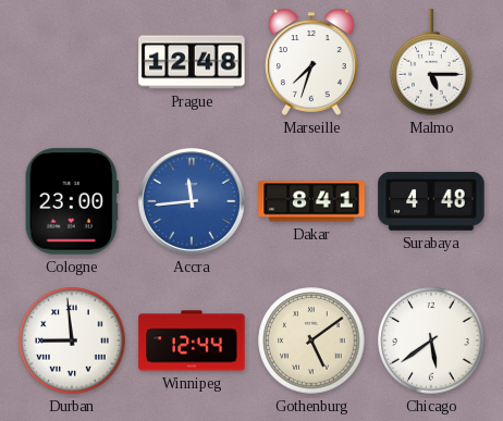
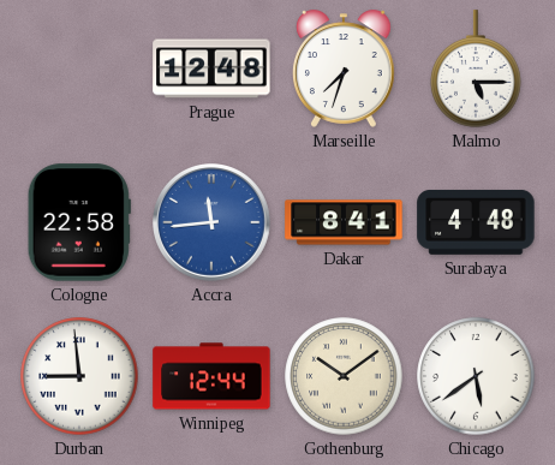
Cologne: 23:00 -> 22:58 (79, 222)
Gothenburg: 5:09 -> 10:09 (344, 376)
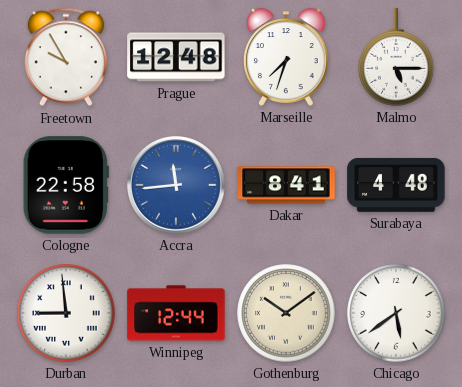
Freetown: none -> 9:55 (66, 57)
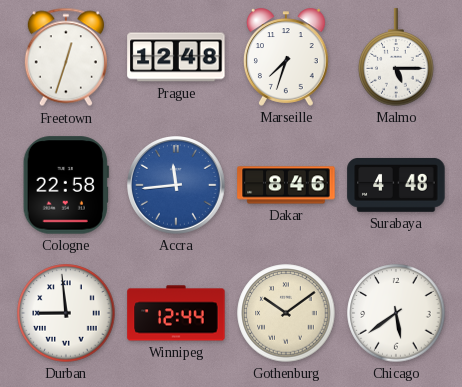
Freetown: 9:55 -> 12:33 (66, 57)
Dakar: 8:41 -> 8:46 (286, 185)
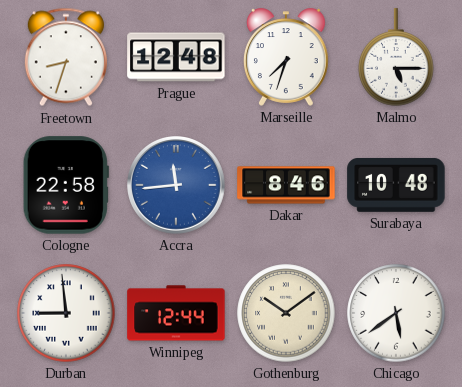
Freetown: 12:33 -> 8:33 (66, 57)
Surabaya: 4:48 -> 10:48 (396, 185)
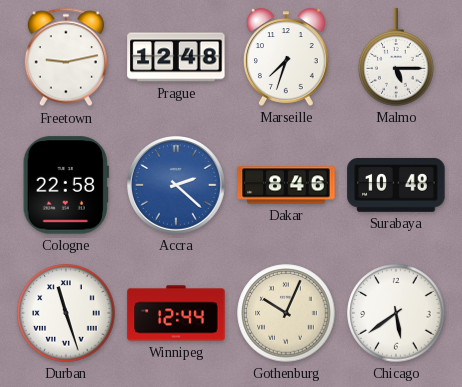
Freetown: 8:33 -> 9:13 (66, 57)
Accra: 11:44 -> 2:22 (177, 186)
Durban: 8:59 -> 11:27 (66, 313)
Gothenburg: 10:09 -> 10:04 (286, 313)
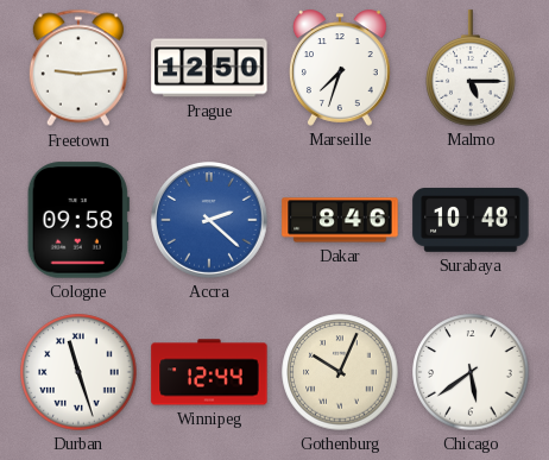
Freetown: 9:13 -> 9:14 (78, 68)
Prague: 12:48 -> 12:50 (209, 68)
Cologne: 22:58 -> 09:58 (78, 220)
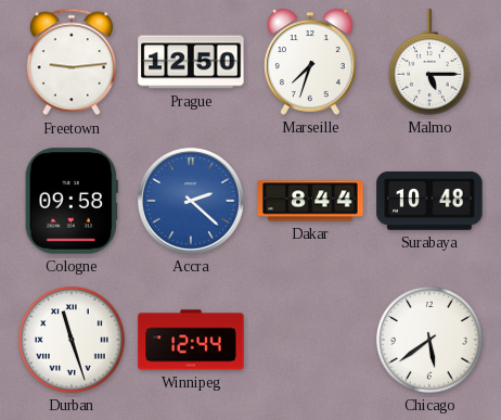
Dakar: 8:46 -> 8:44 (310, 201)
Gothenburg: 10:04 -> none (340, 372)
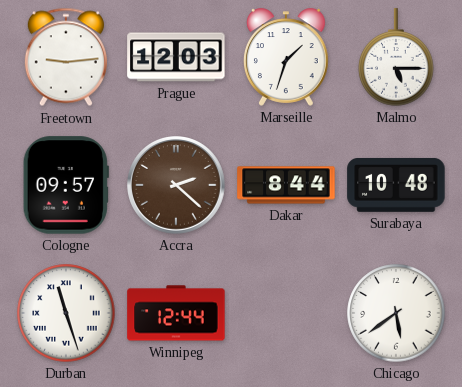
Prague: 12:50 -> 12:03 (176, 57)
Marseille: 7:33 -> 1:33 (286, 57)
Cologne: 09:58 -> 09:57 (66, 185)
Accra dial: blue -> brown (177, 186)
